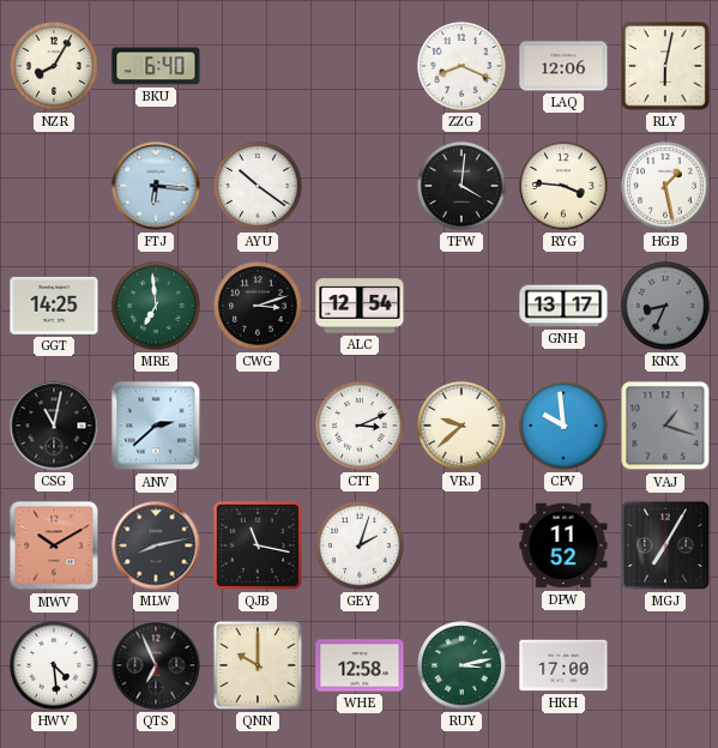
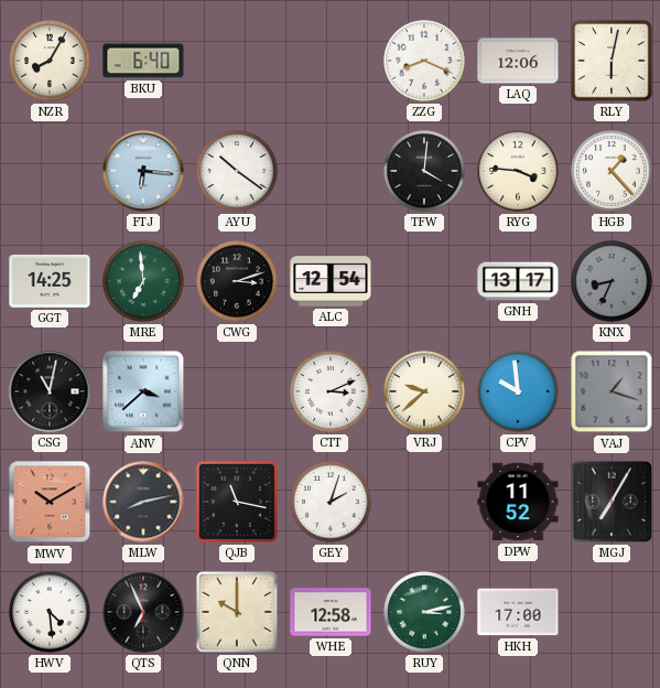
HGB: 1:28 -> 1:23 (612, 171)
ANV: 2:38 -> 3:38 (143, 391)
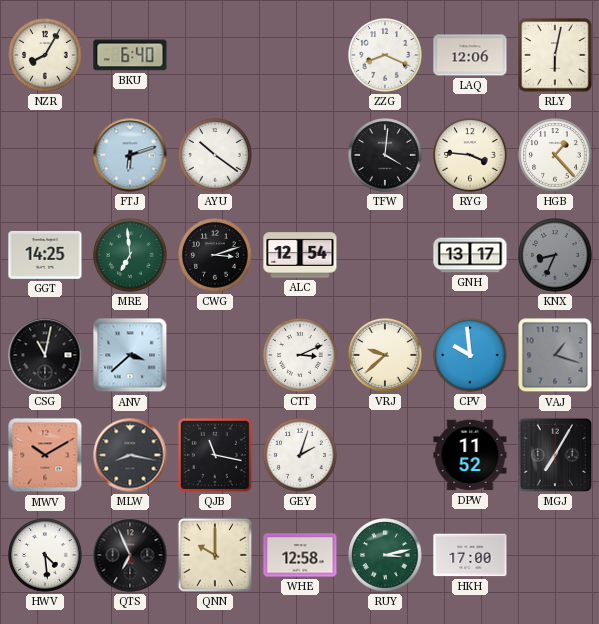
FTJ: 6:16 -> 6:12 (130, 155)
MLW: 8:13 -> 8:17 (130, 455)
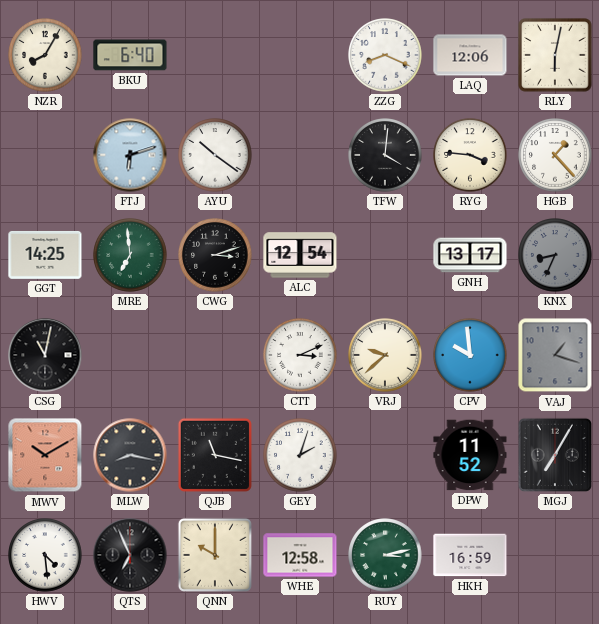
ANV: 3:38 -> none (130, 355)
HKH: 17:00 -> 16:59 (470, 555)
